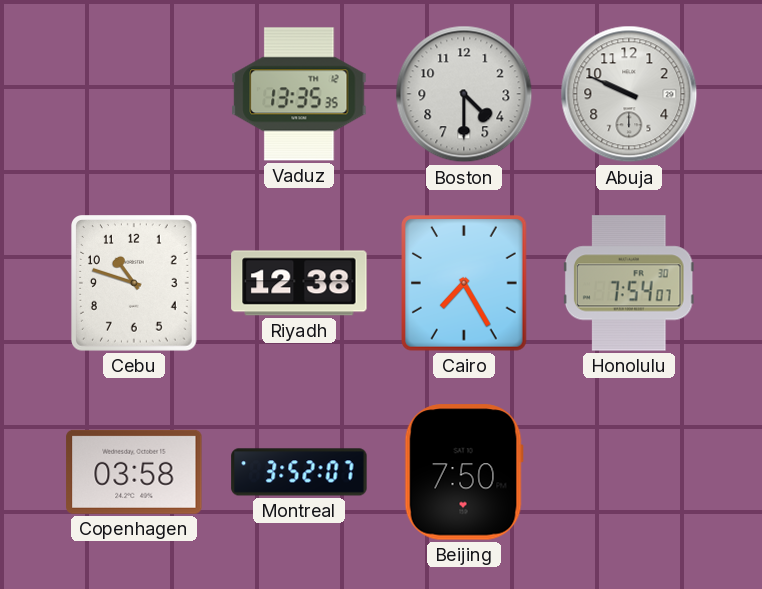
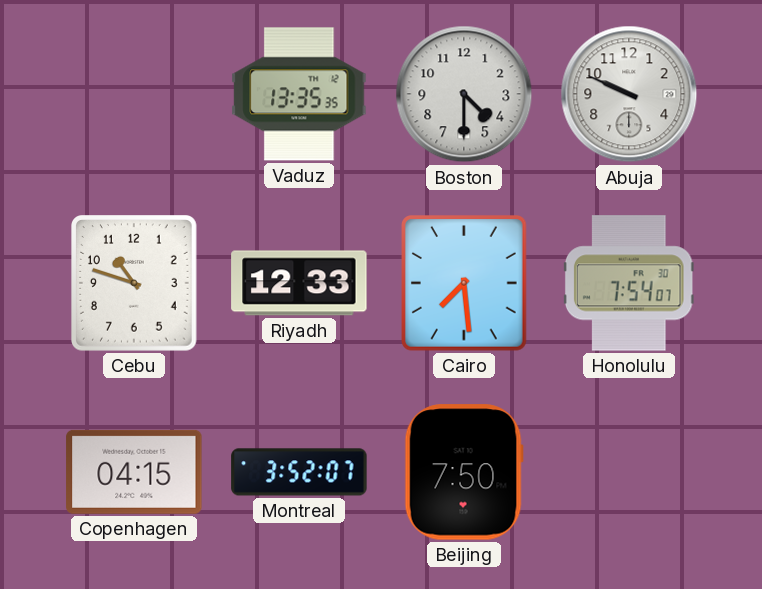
Riyadh: 12:38 -> 12:33 (299, 283)
Cairo: 7:25 -> 7:29 (465, 284)
Copenhagen: 03:58 -> 04:15 (134, 472)
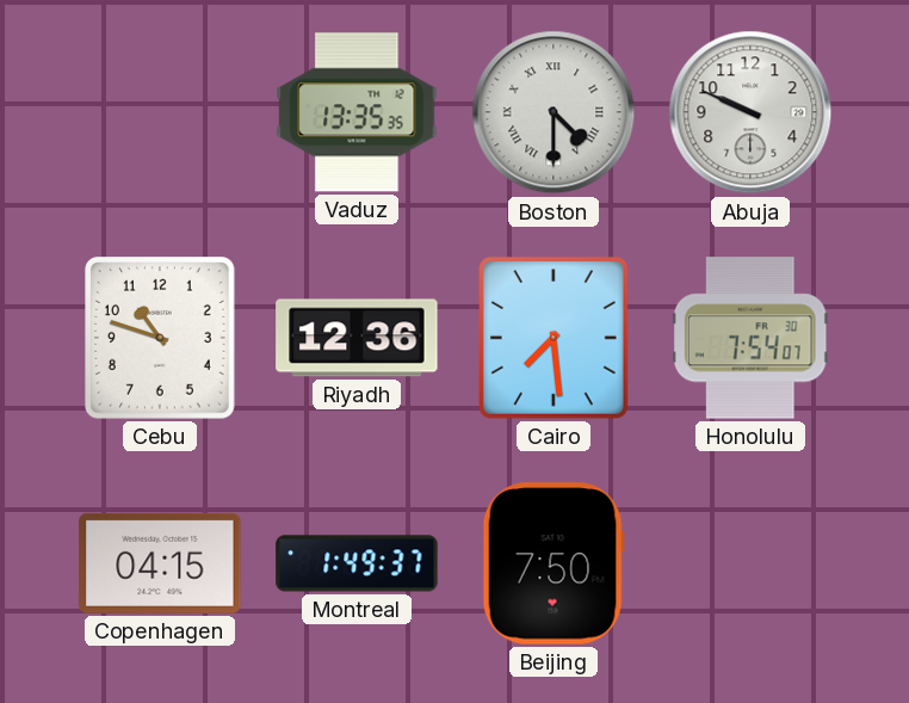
Boston numerals: Arabic -> Roman (554, 112)
Riyadh: 12:33 -> 12:36 (357, 338)
Montreal: 3:52 -> 1:49 (357, 563)
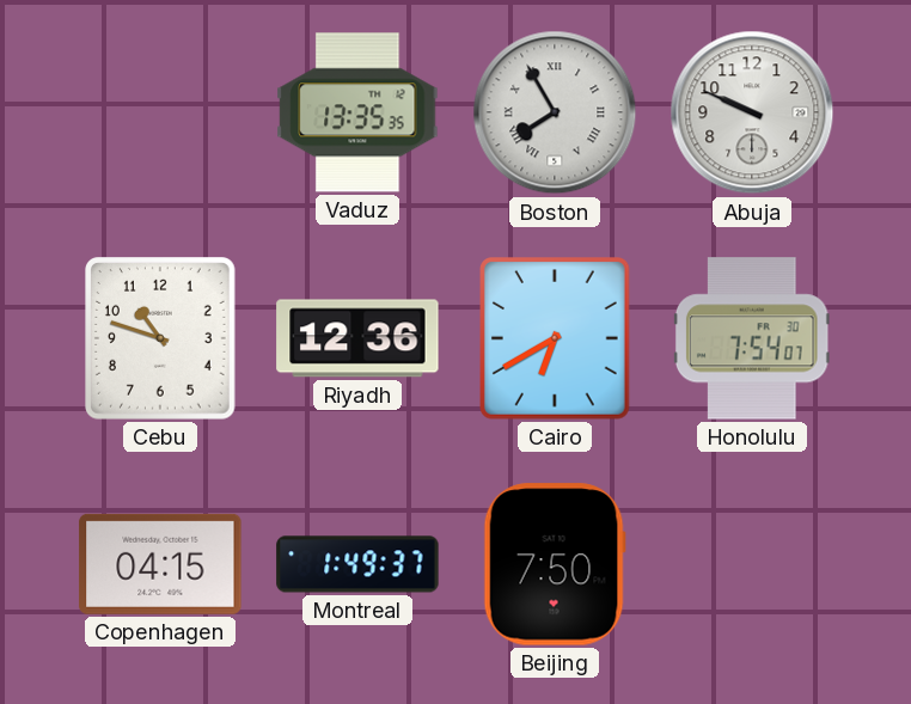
Boston: 4:30 -> 7:55 (555, 112)
Cairo: 7:29 -> 6:40 (556, 339)
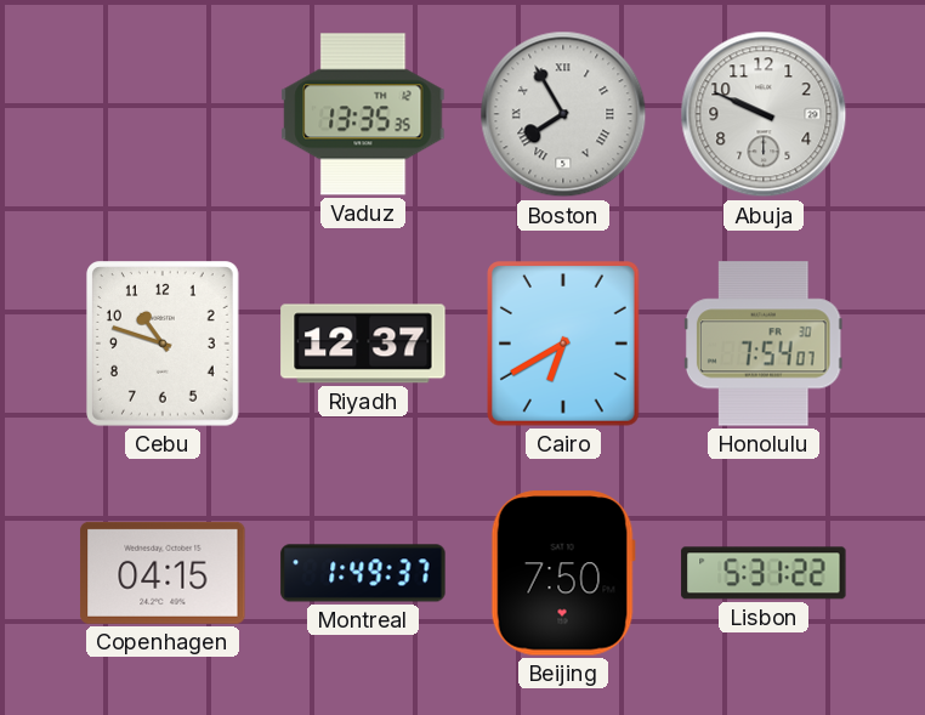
Riyadh: 12:36 -> 12:37 (363, 344)
Lisbon: none -> 5:31 (764, 573)
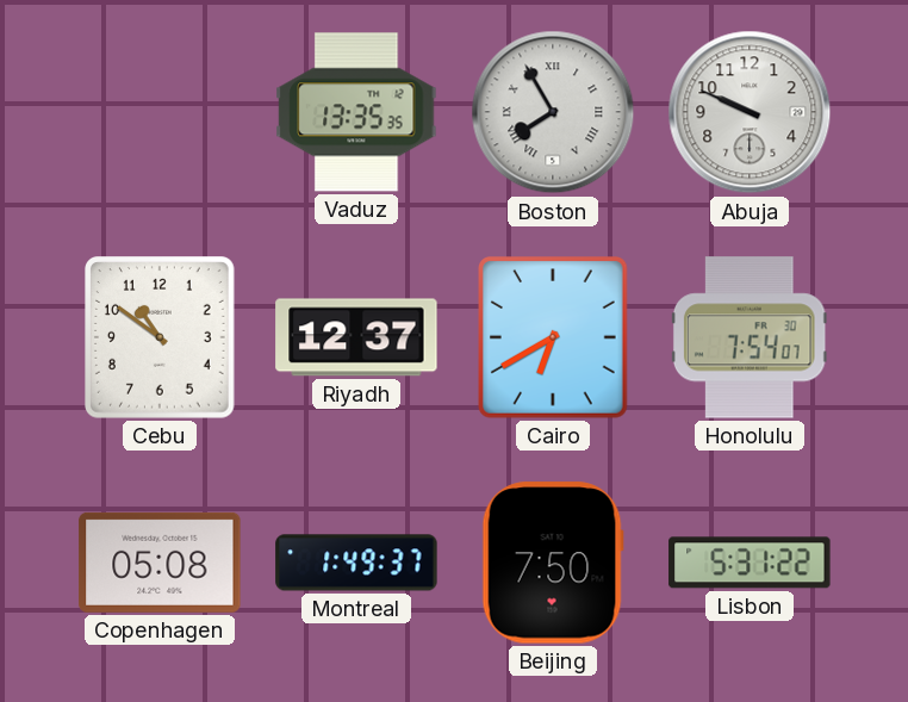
Cebu: 10:48 -> 10:51 (161, 338)
Copenhagen: 04:15 -> 05:08 (160, 563)
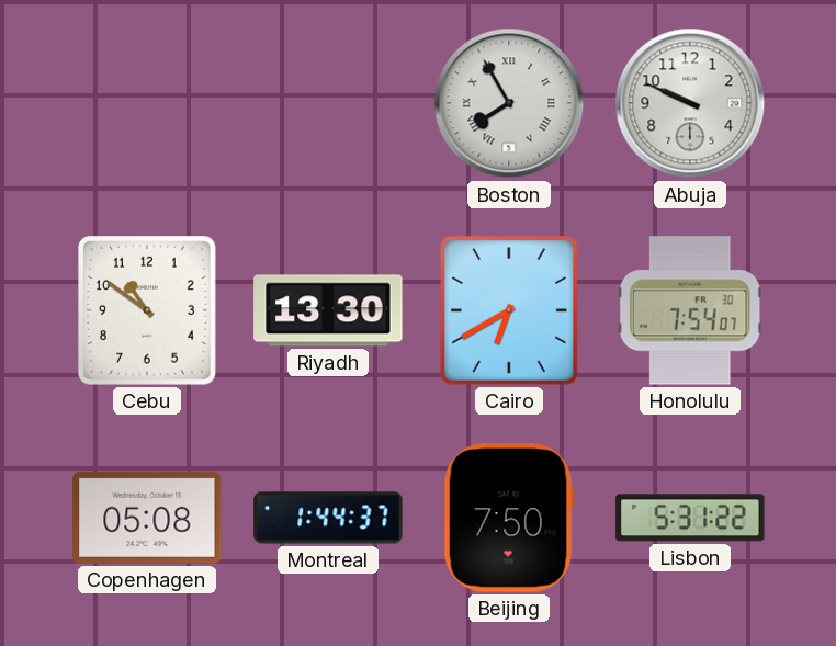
Vaduz: 13:35 -> none (356, 112)
Riyadh: 12:37 -> 13:30 (328, 310)
Montreal: 1:49 -> 1:44 (328, 518)
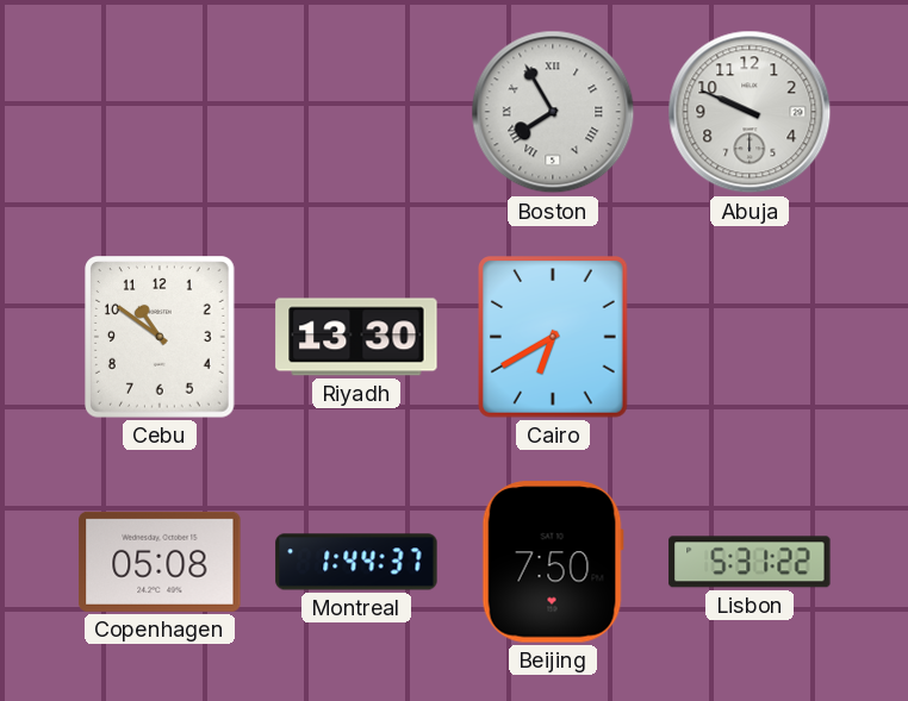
Honolulu: 7:54 -> none (690, 310)
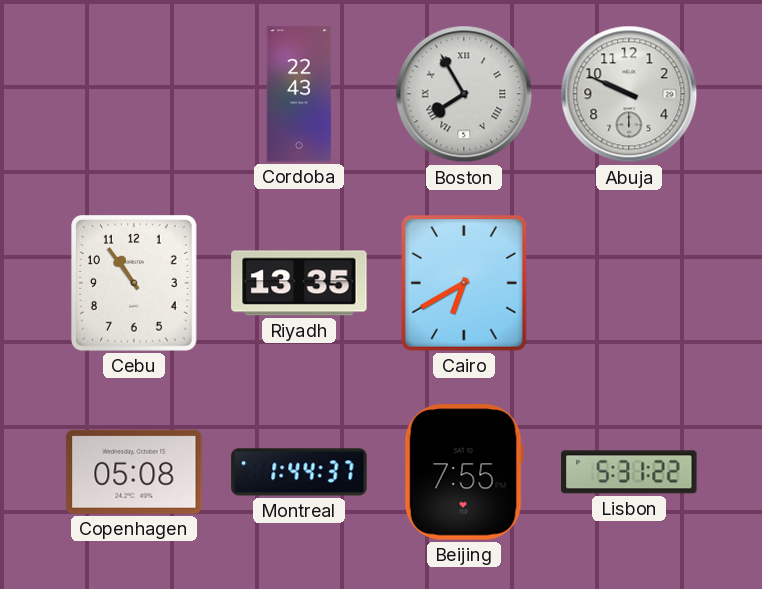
Cordoba: none -> 22:43 (299, 94)
Cebu: 10:51 -> 10:54 (135, 284)
Riyadh: 13:30 -> 13:35 (299, 283)
Beijing: 7:50 -> 7:55 (464, 472)
